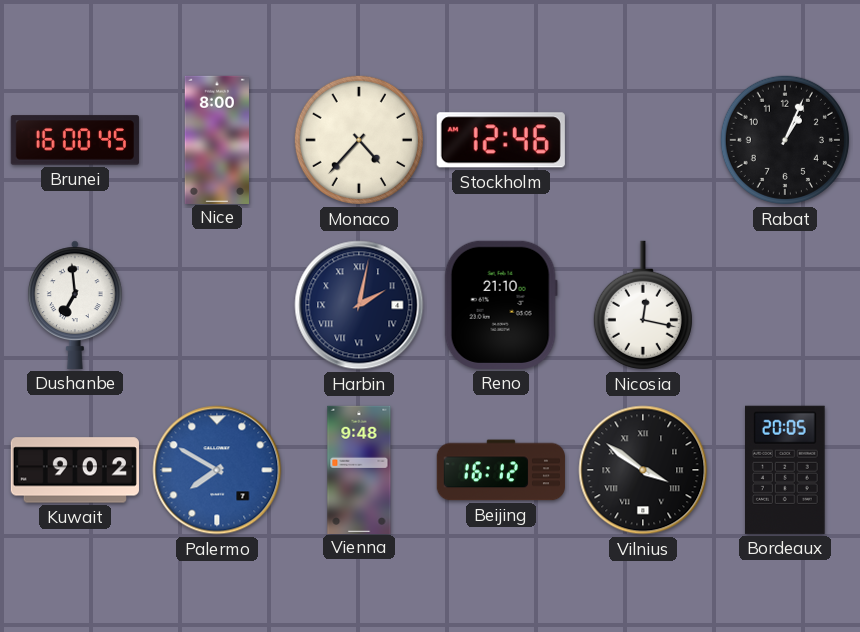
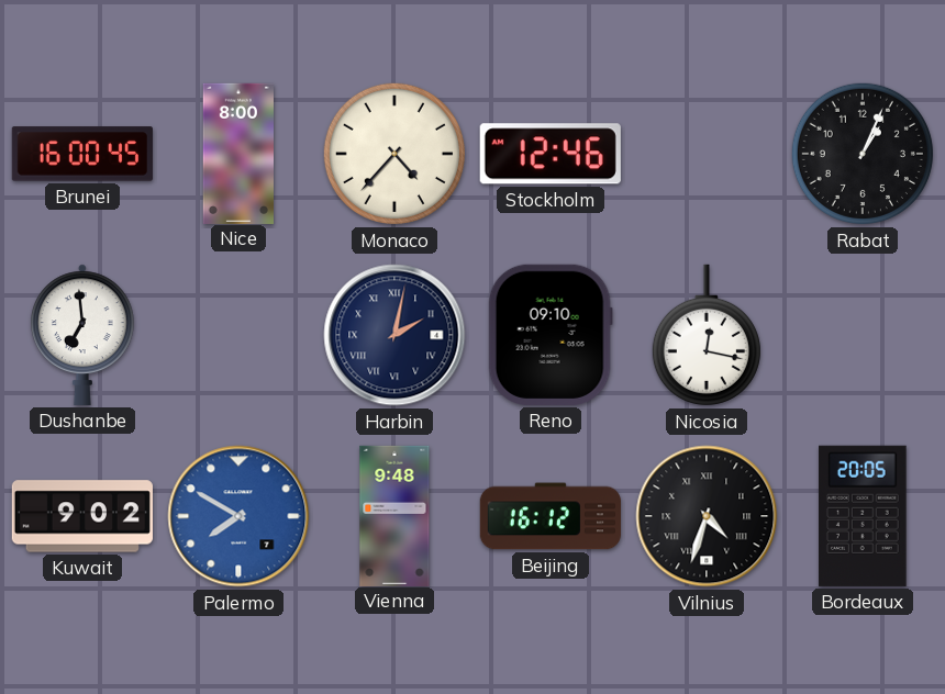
Reno: 21:10 -> 09:10 (551, 335)
Vilnius: 3:51 -> 4:33 (707, 516)
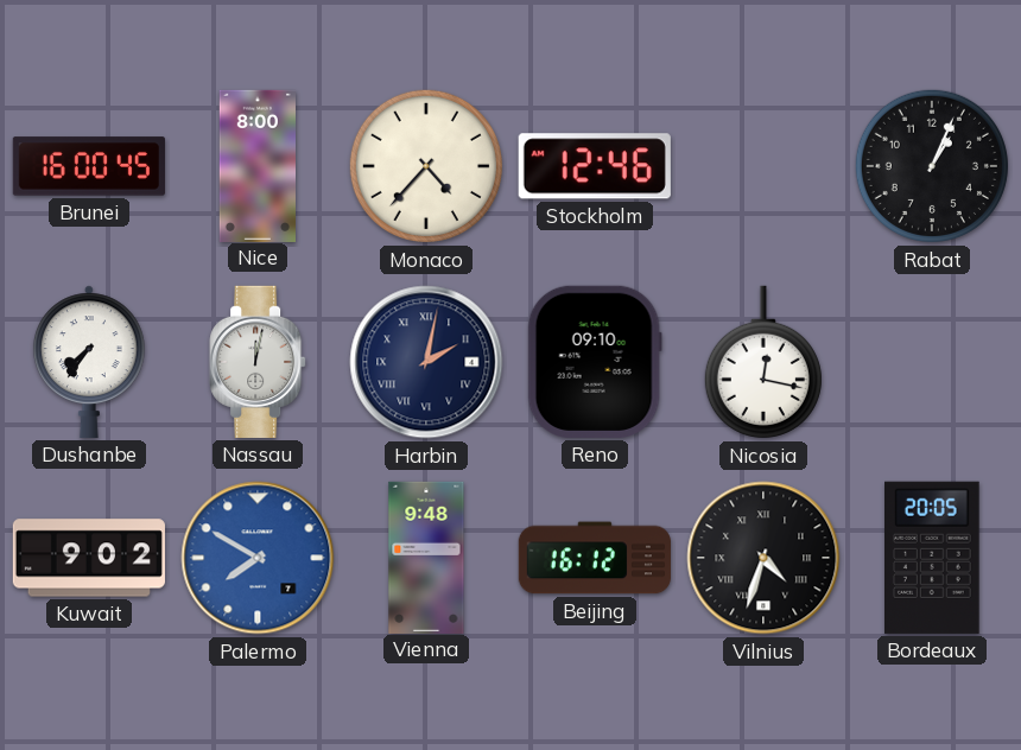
Dushanbe: 6:59 -> 7:36 (89, 362)
Nassau: none -> 12:02 (258, 362)
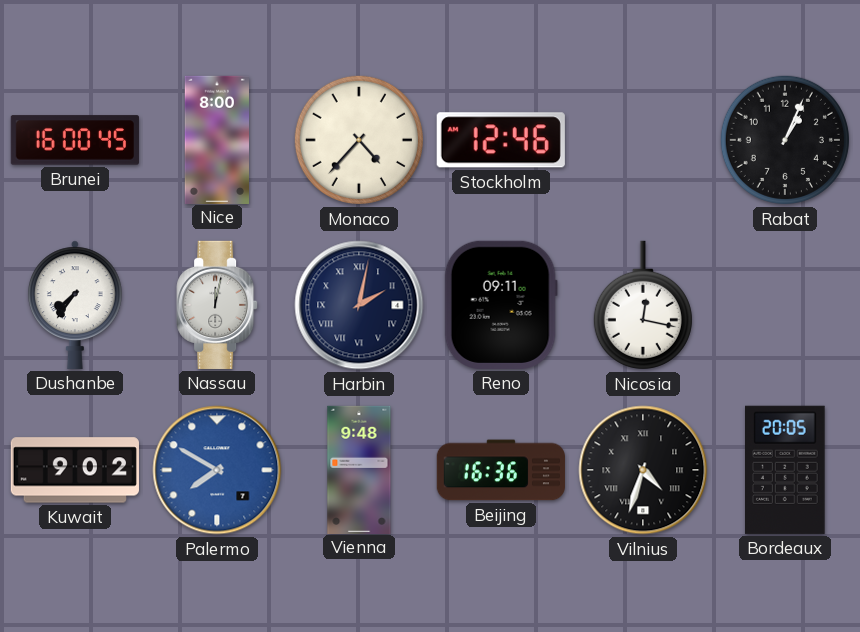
Reno: 09:10 -> 09:11 (501, 305)
Beijing: 16:12 -> 16:36 (501, 470)
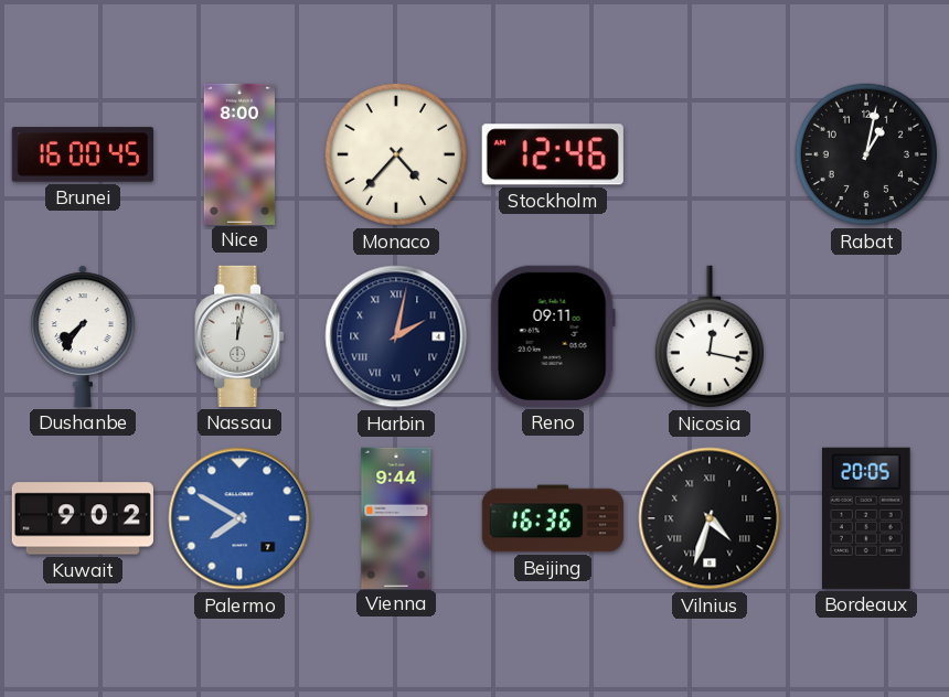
Rabat: 1:04 -> 1:02 (866, 154)
Vienna: 9:48 -> 9:44 (396, 517)
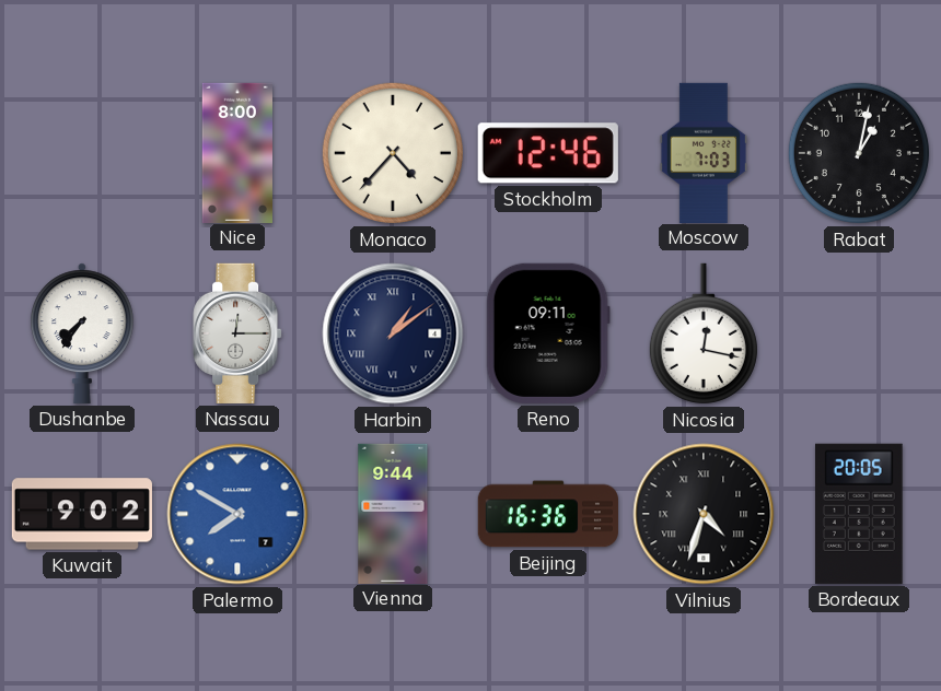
Brunei: 16:00 -> none (83, 154)
Moscow: none -> 7:03 (704, 152)
Nassau: 12:02 -> 12:15 (237, 333)
Harbin: 2:02 -> 1:09 (393, 333)
